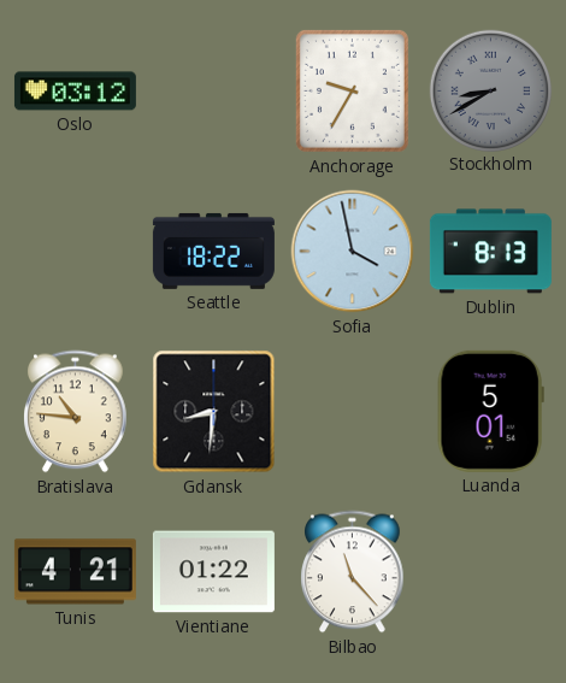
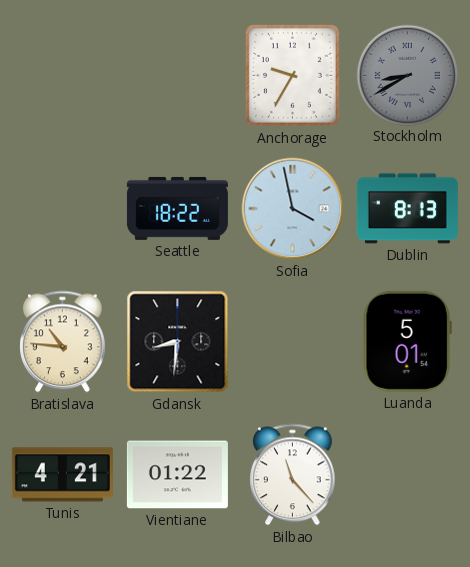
Oslo: 03:12 -> none (75, 92)
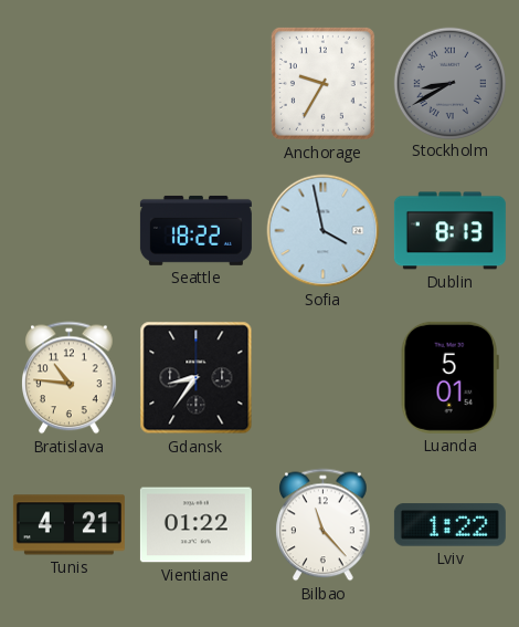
Gdansk: 8:31 -> 8:36 (197, 378)
Lviv: none -> 1:22 (449, 525)
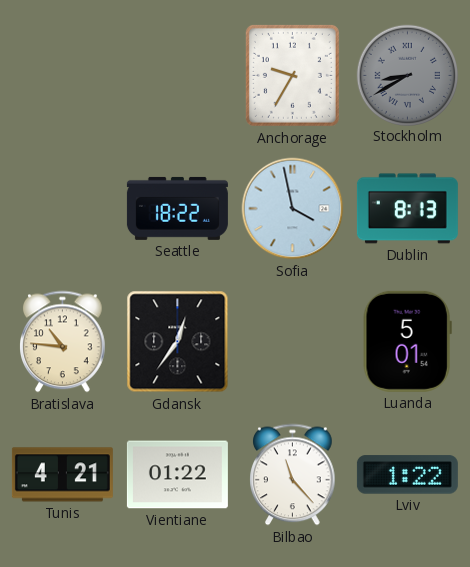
Gdansk: 8:36 -> 12:36 (178, 342)
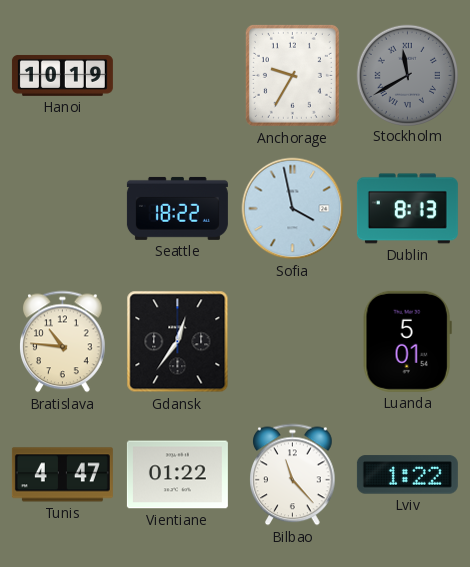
Hanoi: none -> 10:19 (62, 75)
Stockholm: 8:40 -> 11:40 (407, 75)
Tunis: 4:21 -> 4:47 (62, 475)
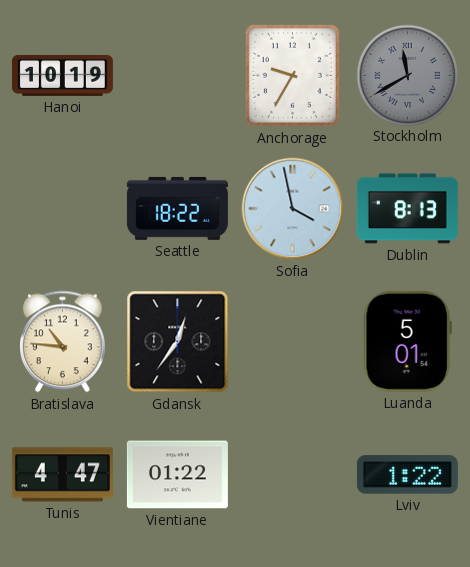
Bilbao: 11:23 -> none (293, 475)
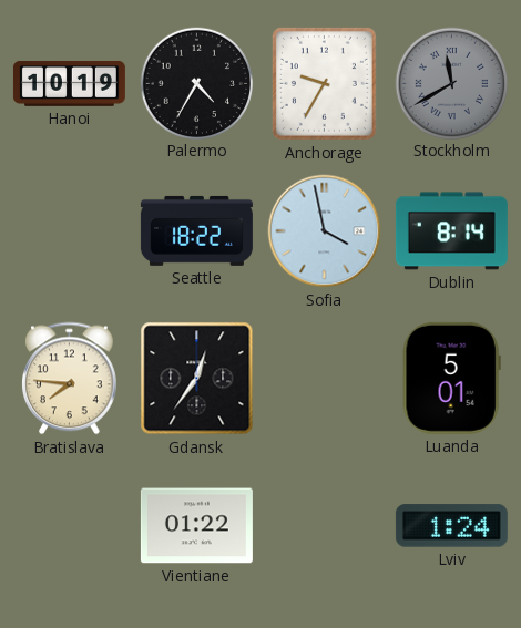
Palermo: none -> 4:35 (196, 83)
Dublin: 8:13 -> 8:14 (451, 231)
Bratislava: 10:46 -> 7:46 (70, 379)
Tunis: 4:47 -> none (62, 475)
Lviv: 1:22 -> 1:24 (451, 526)
